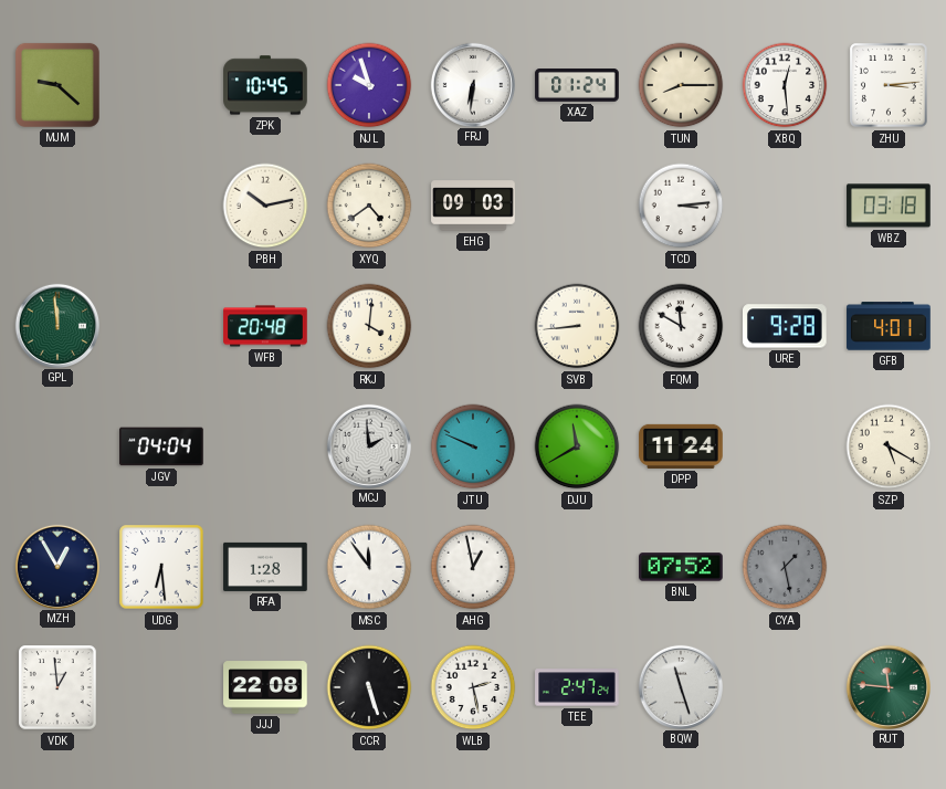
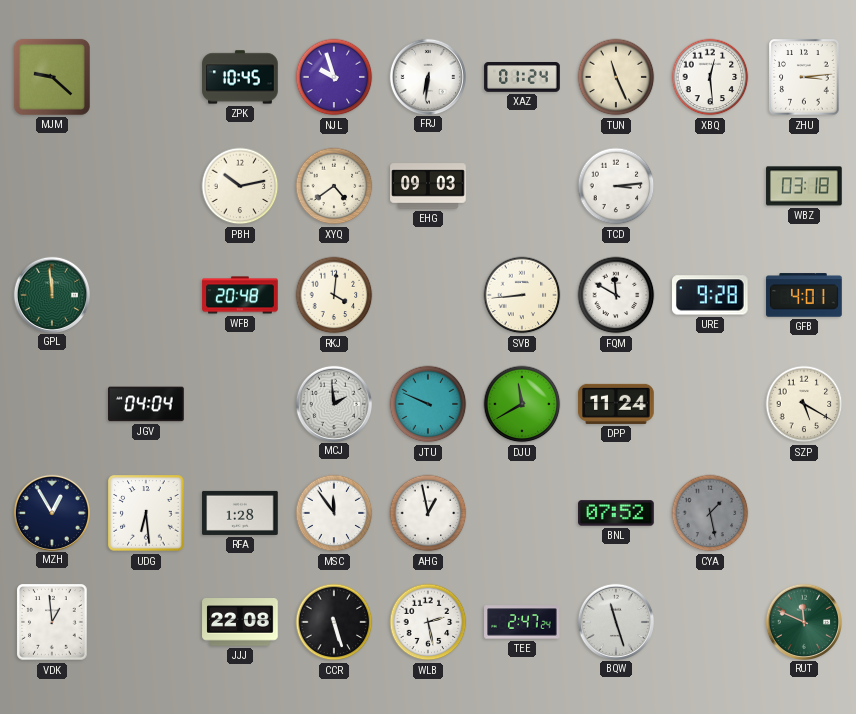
TUN: 8:15 -> 11:26 (616, 77)
RUT: 11:46 -> 11:49 (803, 621)
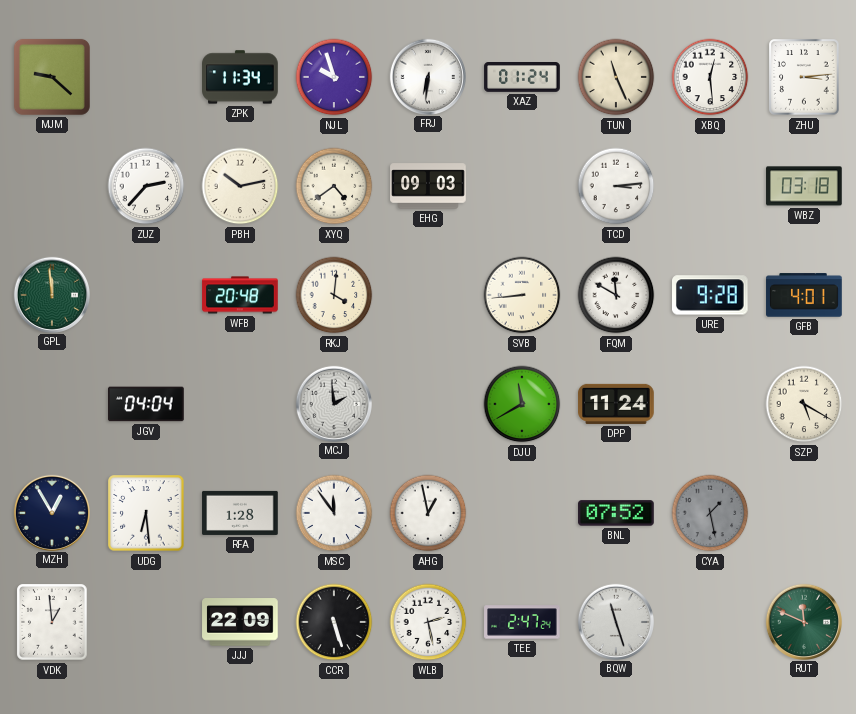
ZPK: 10:45 -> 11:34 (240, 77)
ZUZ: none -> 2:37 (146, 186)
JTU: 9:49 -> none (428, 404)
JJJ: 22:08 -> 22:09 (240, 622)
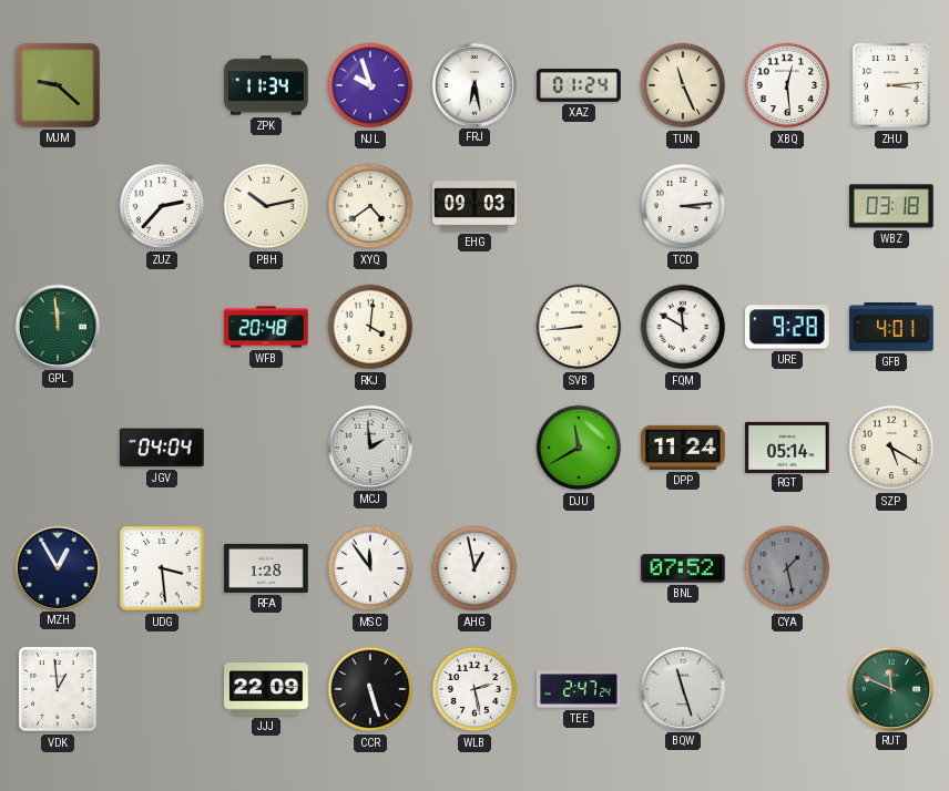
FRJ: 6:31 -> 6:28 (473, 84)
RGT: none -> 05:14 (787, 446)
UDG: 6:29 -> 3:29 (162, 568)
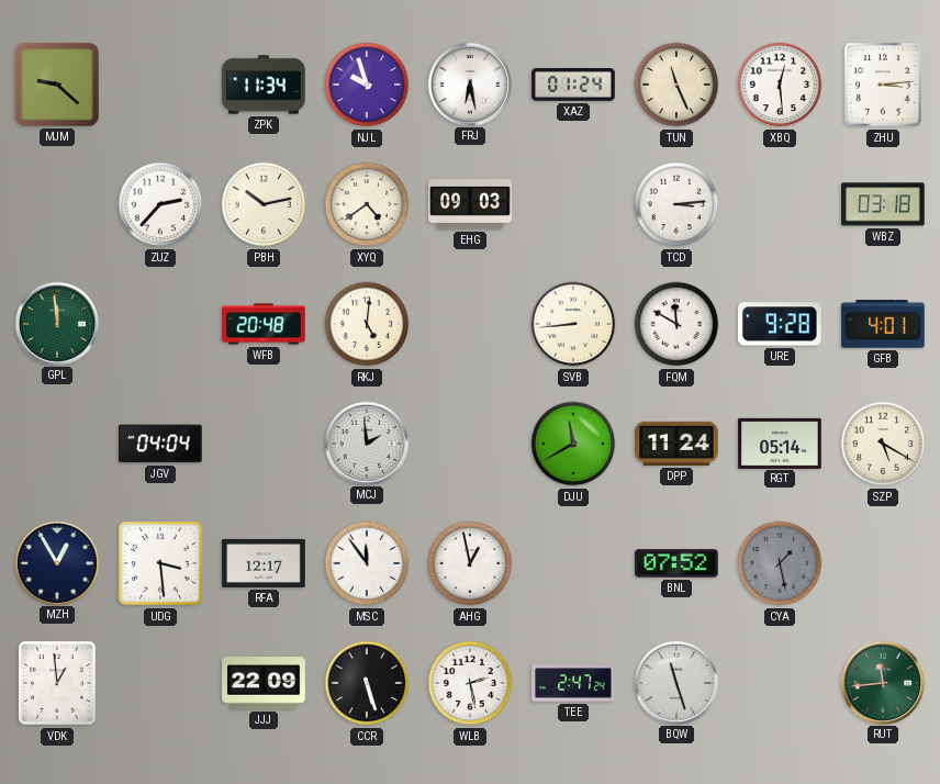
RKJ: 4:01 -> 5:01 (367, 324)
RFA: 1:28 -> 12:17 (264, 563)
RUT: 11:49 -> 11:44 (882, 682)
